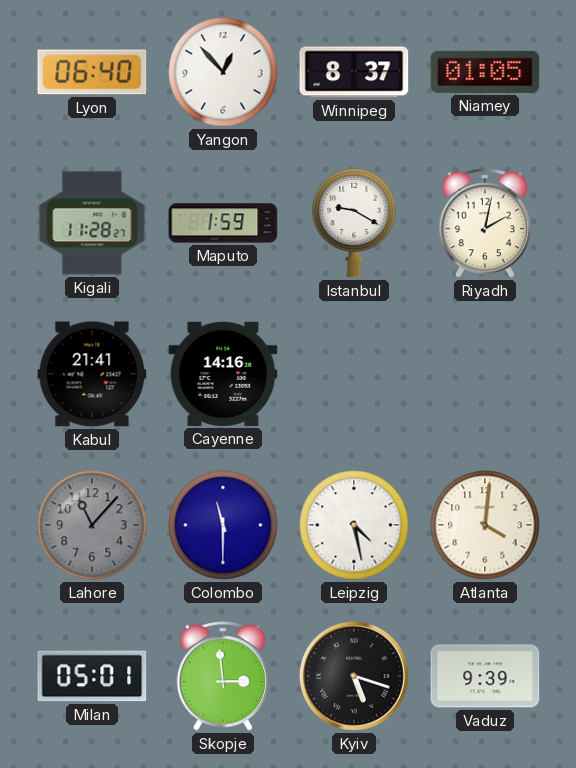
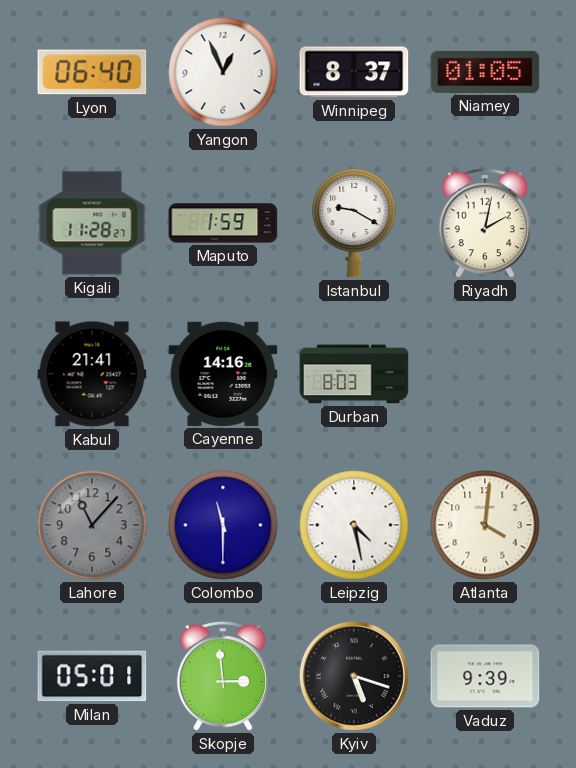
Yangon: 12:53 -> 12:56 (223, 72)
Durban: none -> 8:03 (354, 374)
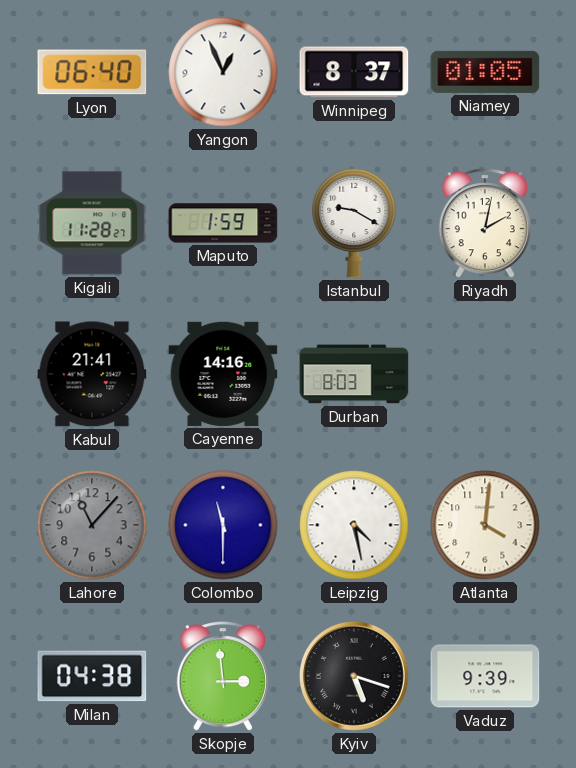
Milan: 05:01 -> 04:38 (92, 676)
